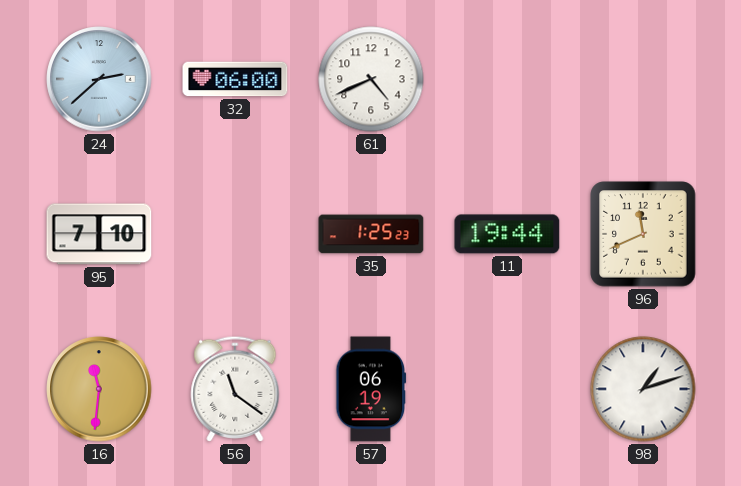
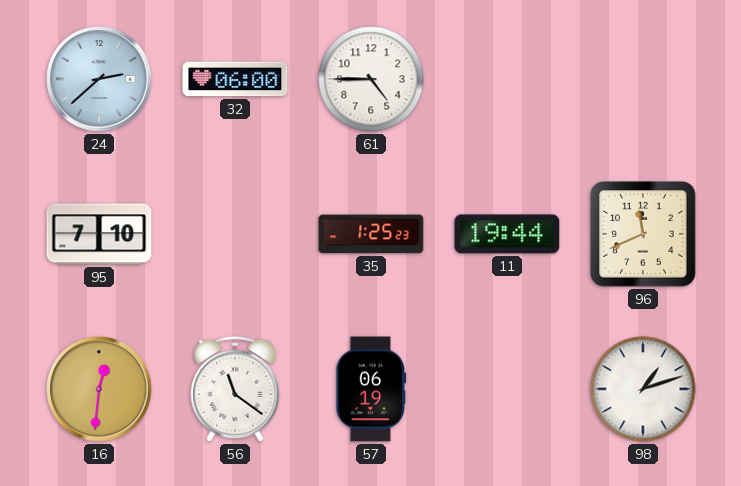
61: 4:41 -> 4:45 (371, 79)
16: 11:31 -> 12:31 (99, 389)
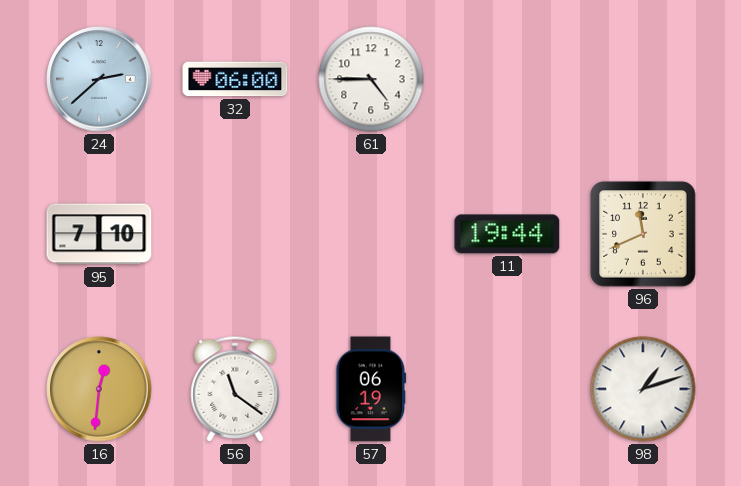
35: 1:25 -> none (371, 234)
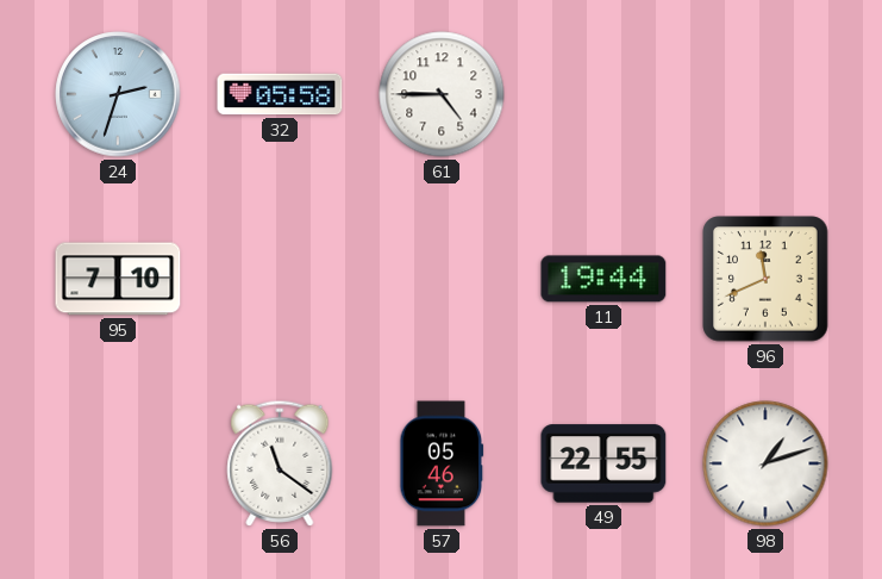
24: 2:38 -> 2:33 (118, 94)
32: 06:00 -> 05:58 (280, 94)
16: 12:31 -> none (99, 389)
57: 06:19 -> 05:46 (442, 463)
49: none -> 22:55 (603, 463)
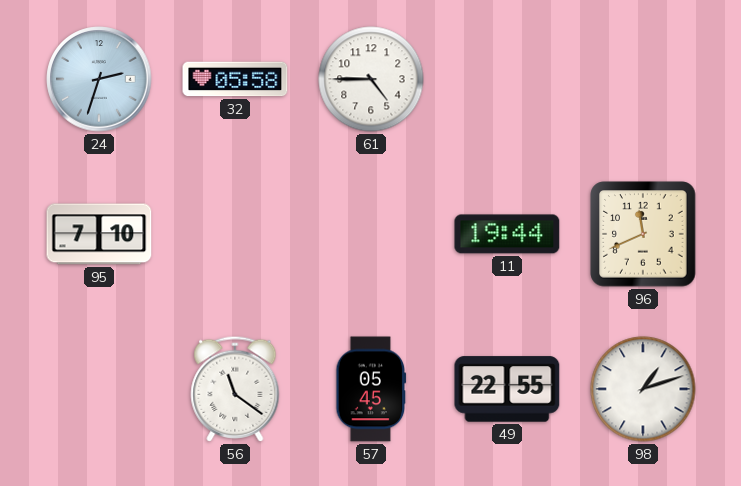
57: 05:46 -> 05:45 (371, 389)
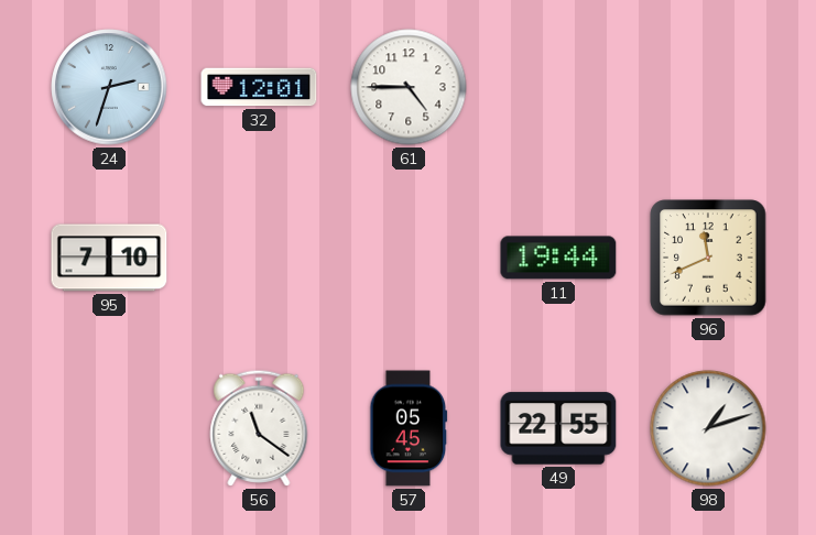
32: 05:58 -> 12:01 (259, 87)
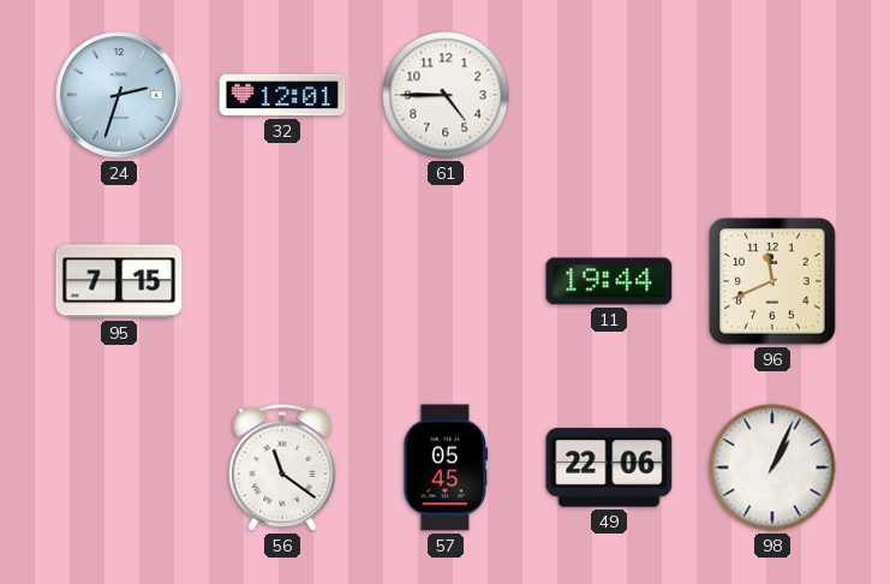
95: 7:10 -> 7:15 (119, 281)
49: 22:55 -> 22:06 (609, 467)
98: 1:12 -> 1:04 (772, 467)
